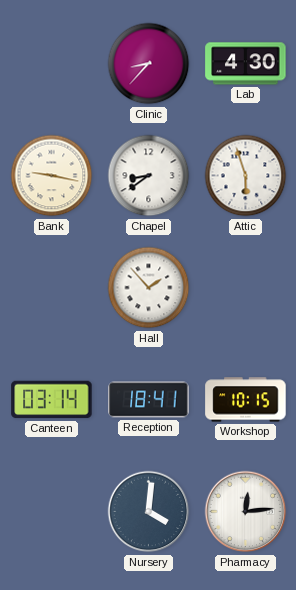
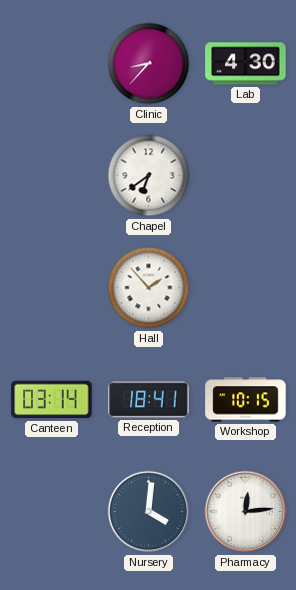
Bank: 9:17 -> none (52, 176)
Chapel: 8:39 -> 6:39 (149, 176)
Attic: 5:57 -> none (246, 176)
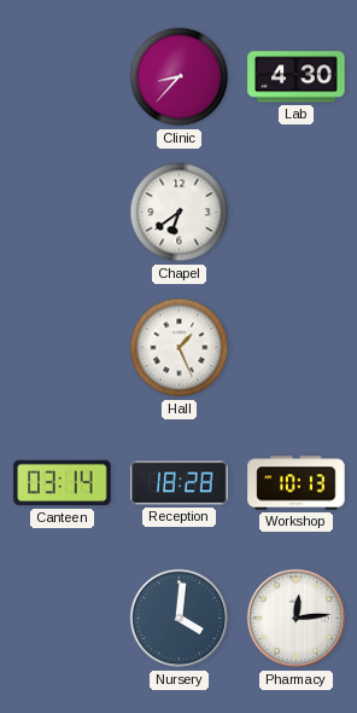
Hall: 1:53 -> 1:26 (180, 348)
Reception: 18:41 -> 18:28 (180, 483)
Workshop: 10:15 -> 10:13 (297, 483)
